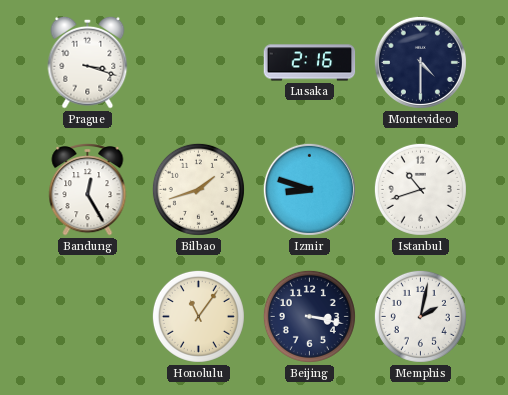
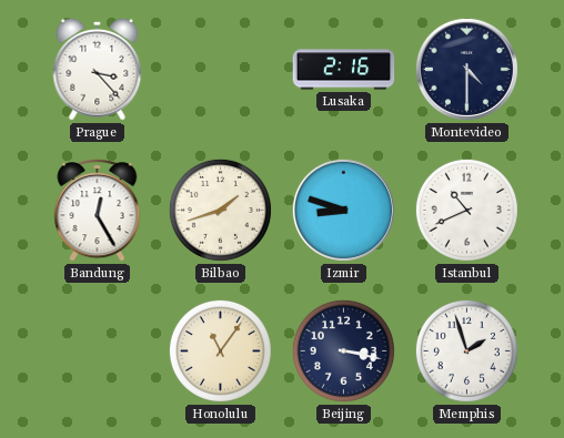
Prague: 3:18 -> 3:23 (98, 69)
Istanbul: 10:42 -> 10:41 (466, 210)
Memphis: 2:02 -> 1:57 (466, 350)
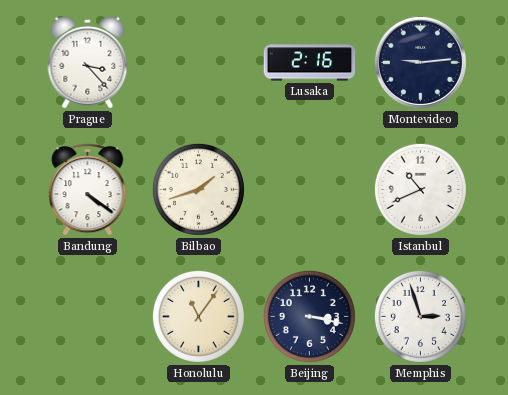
Montevideo: 4:30 -> 9:14 (420, 62)
Bandung: 12:25 -> 4:21 (88, 190)
Izmir: 8:48 -> none (343, 210)
Memphis: 1:57 -> 2:57 (420, 316)
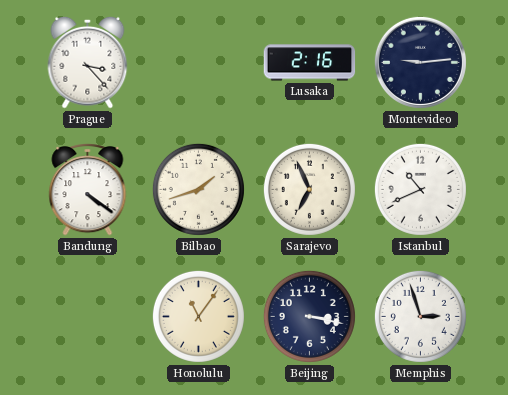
Sarajevo: none -> 6:56 (309, 189)
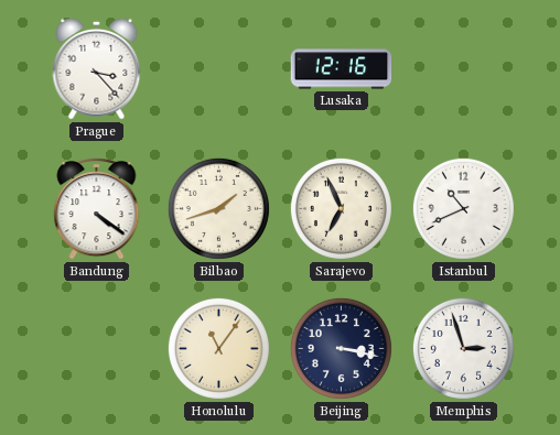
Lusaka: 2:16 -> 12:16 (342, 69)
Montevideo: 9:14 -> none (420, 62)
